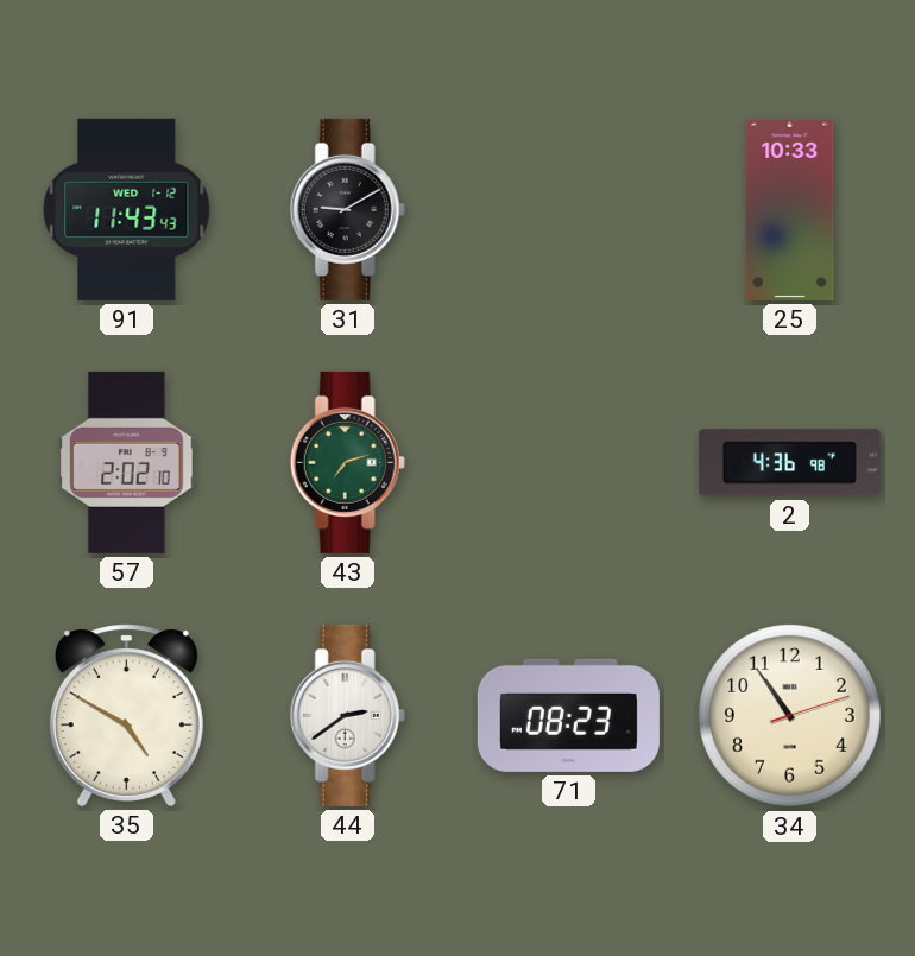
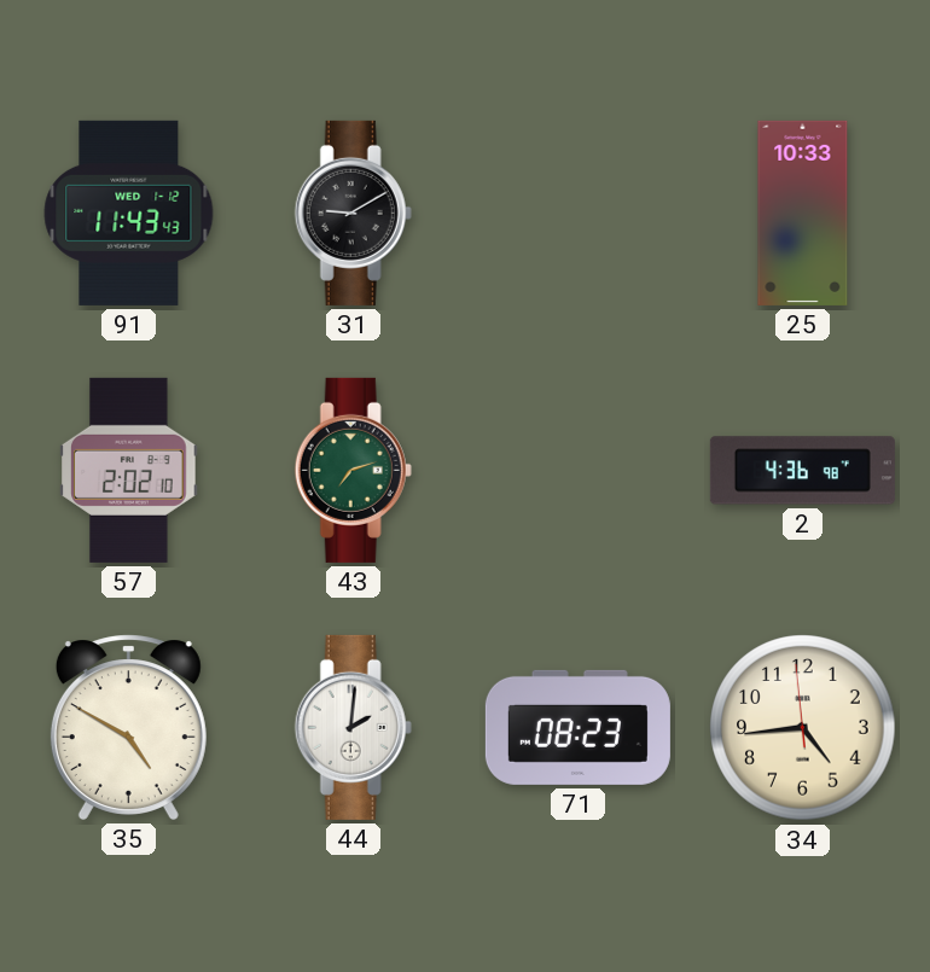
44: 2:39 -> 2:01 (353, 727)
34: 10:54 -> 4:43 (803, 728)
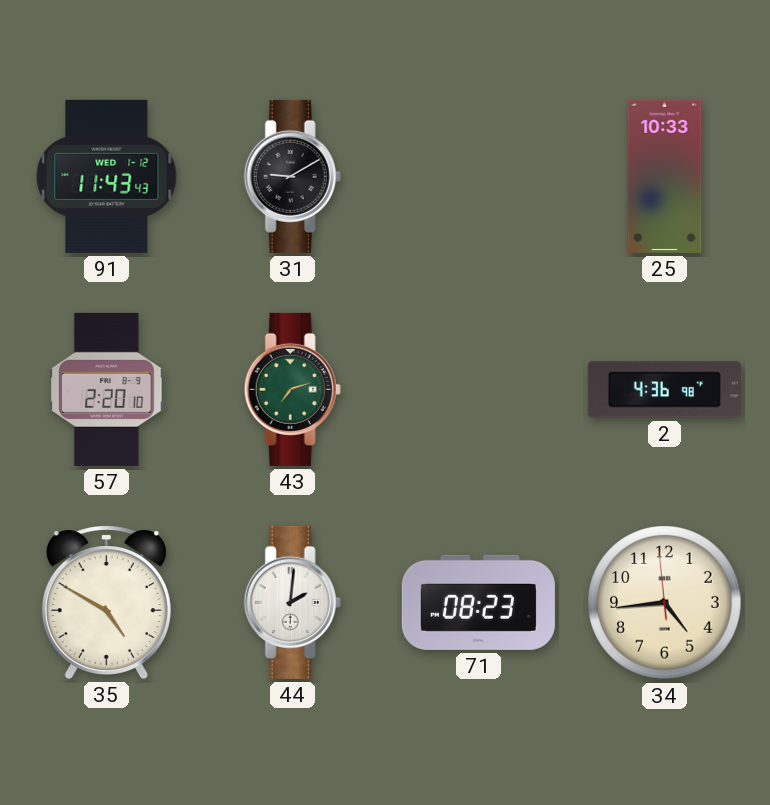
57: 2:02 -> 2:20 (107, 389)
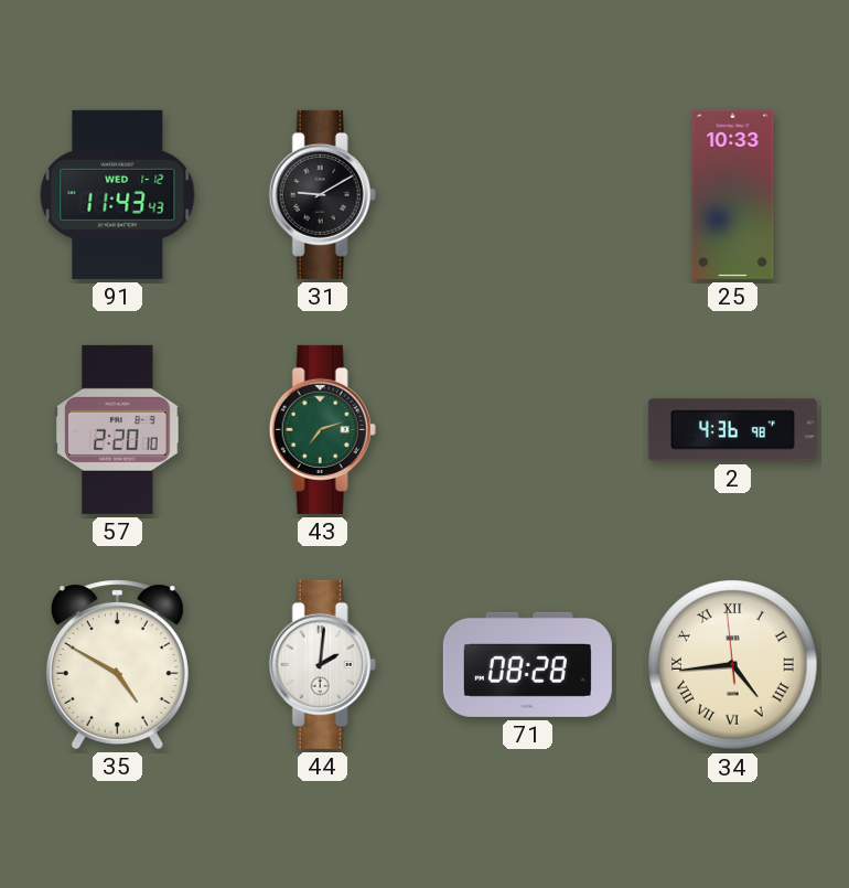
71: 08:23 -> 08:28 (527, 664)
34 numerals: Arabic -> Roman (733, 665)
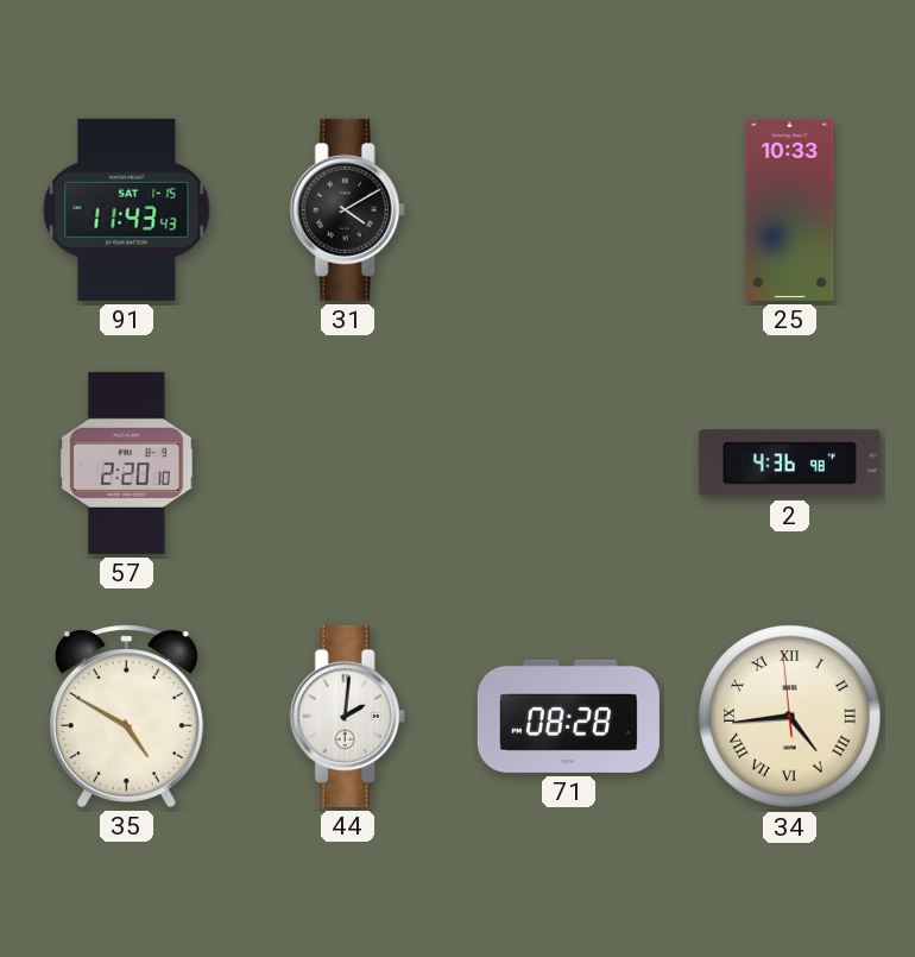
91 date: WED 1-12 -> SAT 1-15 (127, 209)
31: 9:10 -> 4:10 (347, 209)
43: 7:12 -> none (322, 429)
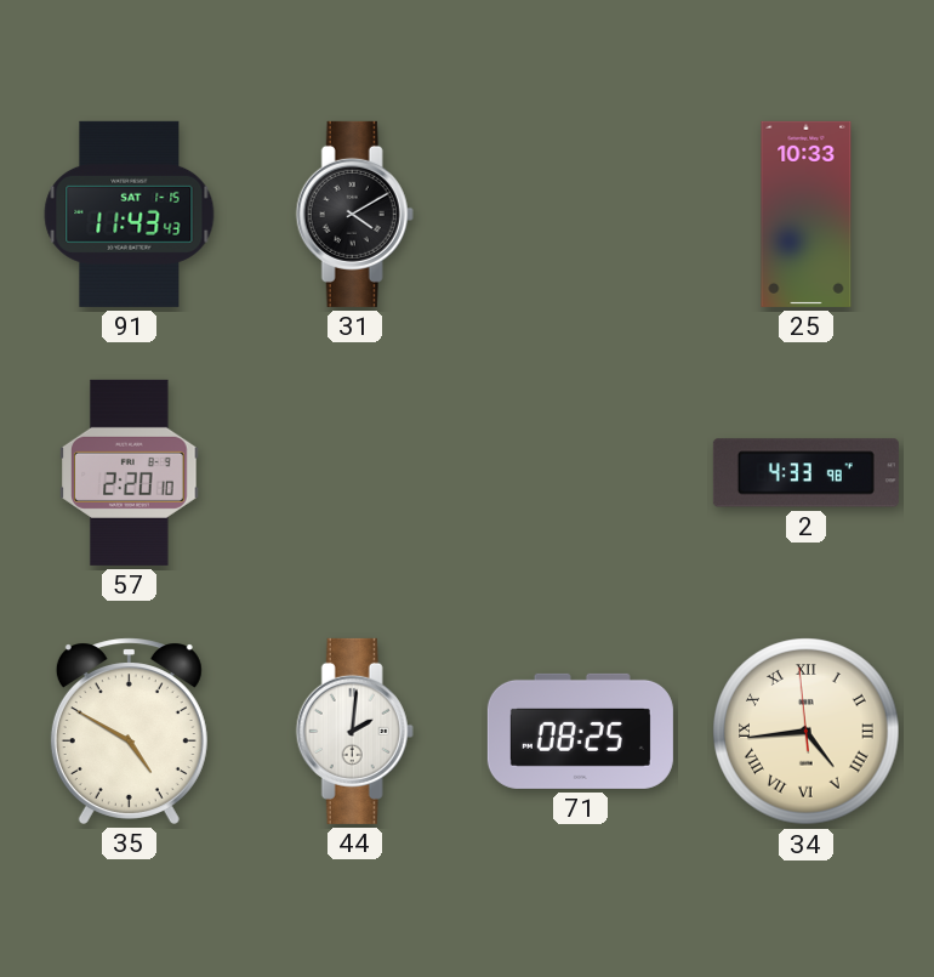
2: 4:36 -> 4:33 (805, 473)
71: 08:28 -> 08:25 (580, 731)
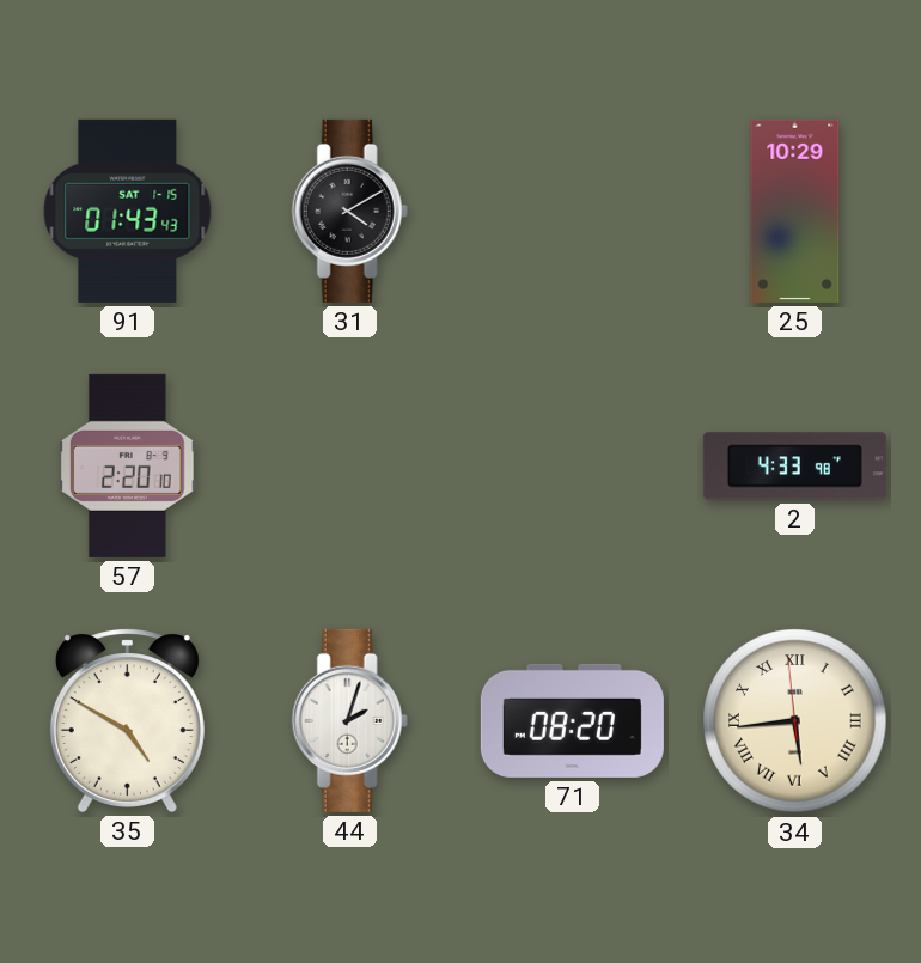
91: 11:43 -> 01:43 (128, 211)
25: 10:33 -> 10:29 (795, 211)
44: 2:01 -> 2:03 (349, 720)
71: 08:25 -> 08:20 (572, 720)
34: 4:43 -> 5:43 (795, 721)
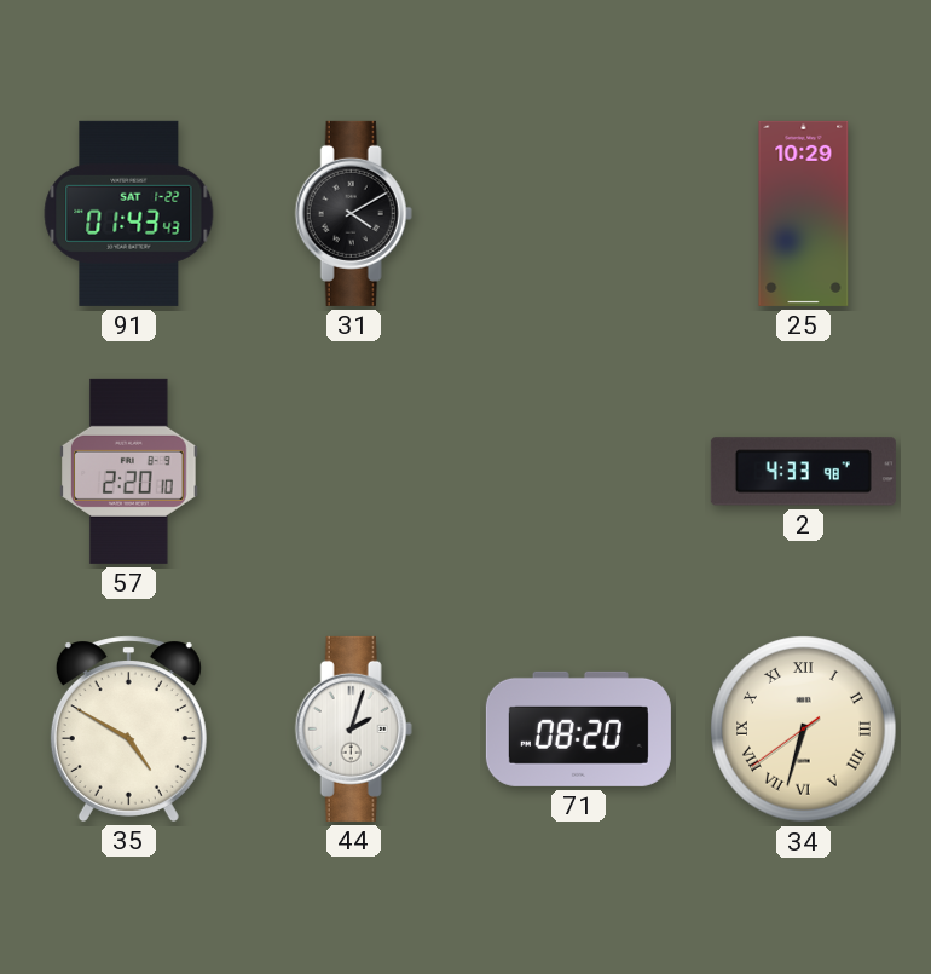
91 date: SAT 1-15 -> SAT 1-22 (129, 213)
34: 5:43 -> 6:32 (804, 730)
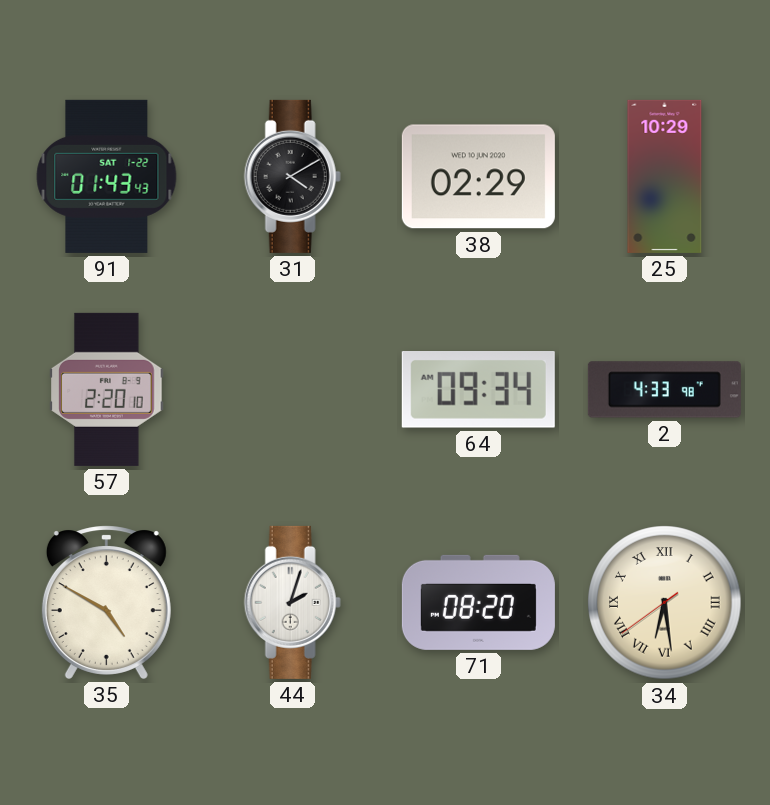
38: none -> 02:29 (478, 177)
64: none -> 09:34 (478, 390)
34: 6:32 -> 6:28 (665, 603)
